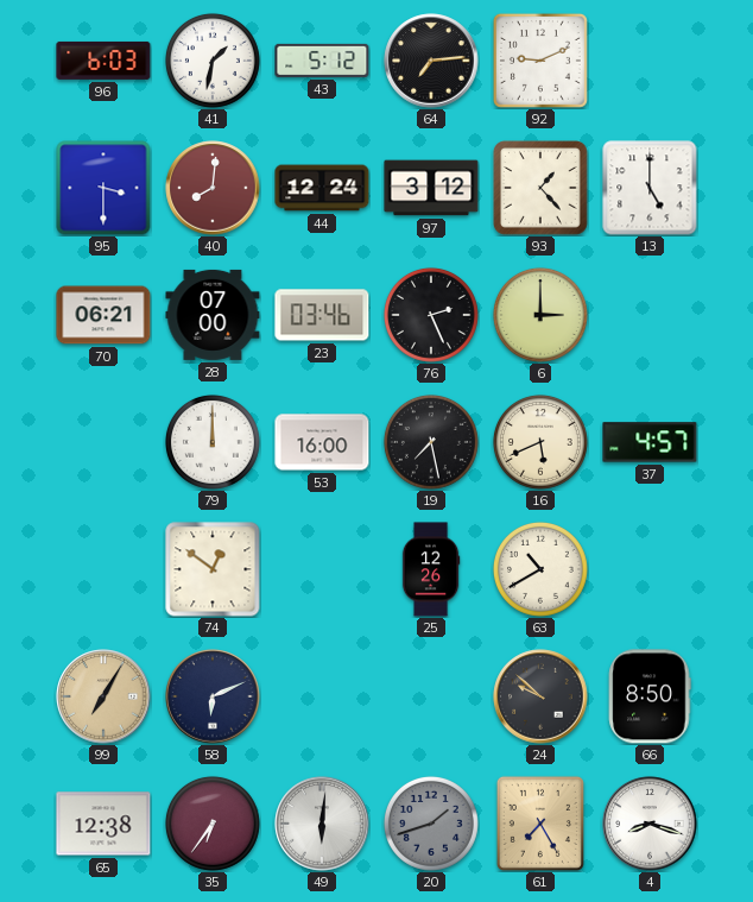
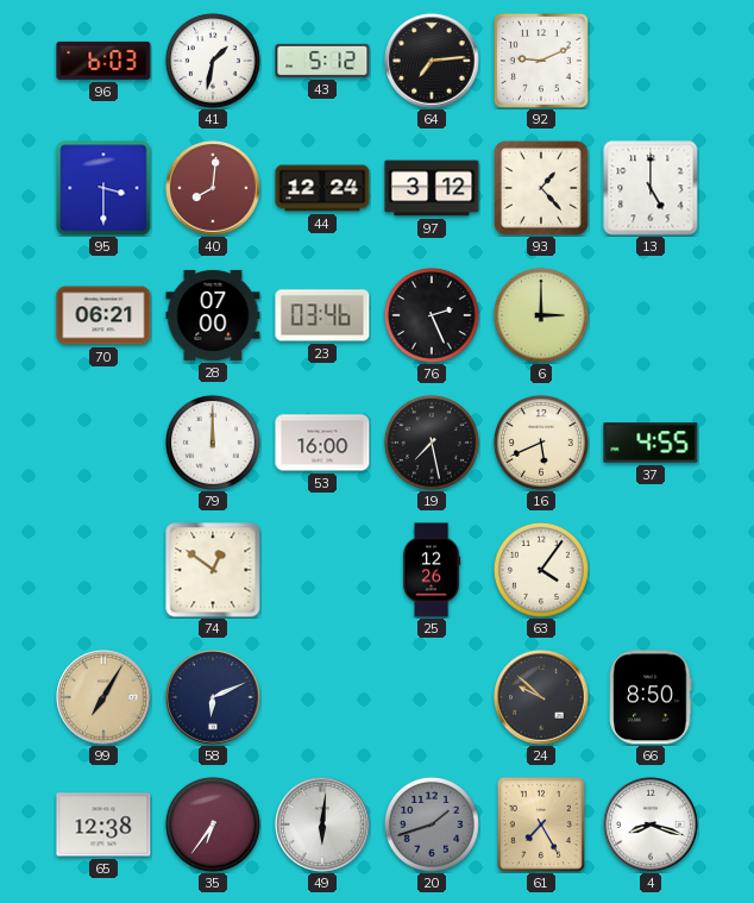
37: 4:57 -> 4:55 (651, 443)
63: 10:40 -> 4:06 (541, 570)
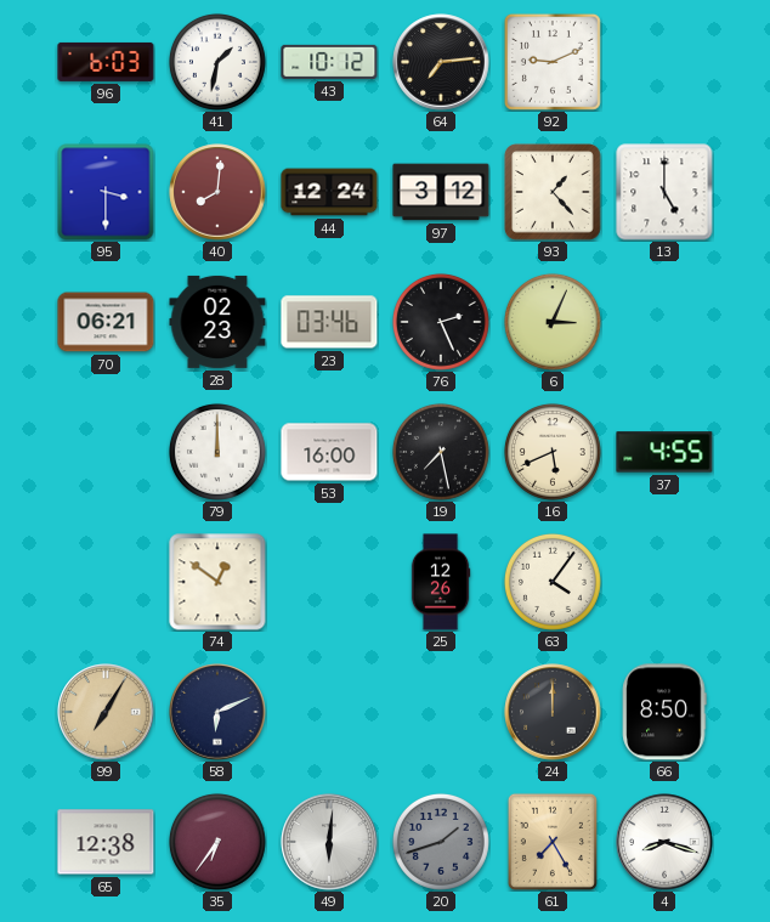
43: 5:12 -> 10:12 (329, 62)
28: 07:00 -> 02:23 (217, 322)
6: 3:00 -> 3:04 (553, 322)
24: 9:52 -> 12:00 (553, 712)
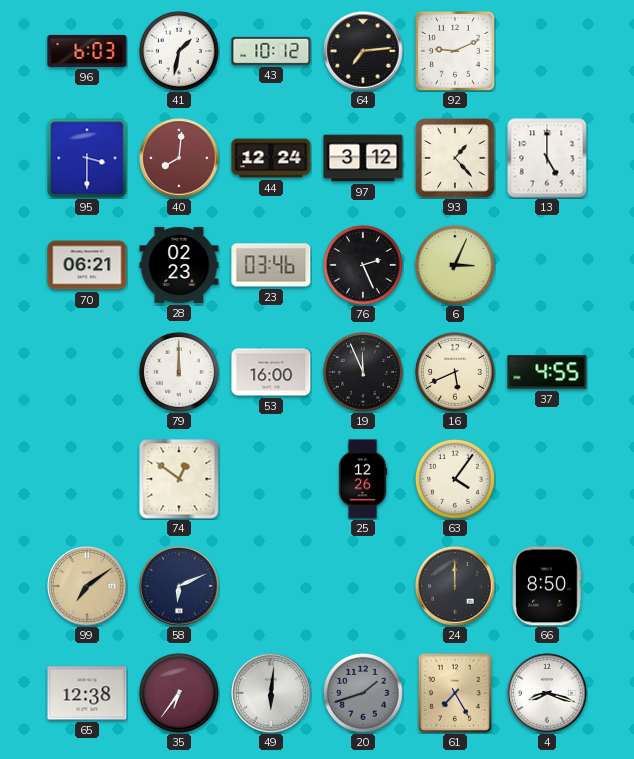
19: 7:28 -> 11:56 (363, 372)
99: 7:05 -> 7:09 (87, 586)
